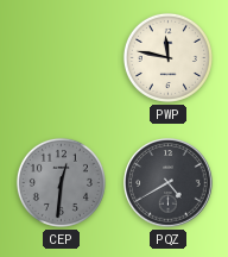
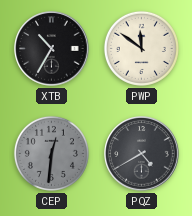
XTB: none -> 10:35 (52, 49)
PWP: 11:47 -> 11:51 (141, 48)
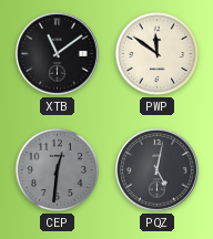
XTB: 10:35 -> 11:09 (58, 54)
PQZ: 4:40 -> 5:02 (158, 170)
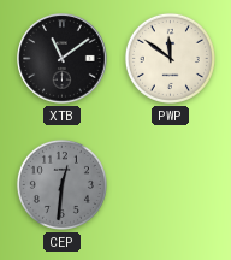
PQZ: 5:02 -> none (158, 170)
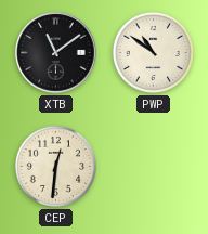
PWP: 11:51 -> 10:51 (153, 52)
CEP dial: grey -> cream (55, 166)
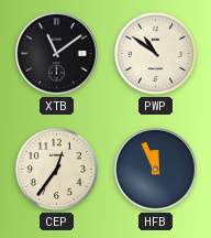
CEP: 12:31 -> 12:36 (56, 169)
HFB: none -> 11:56 (156, 170)
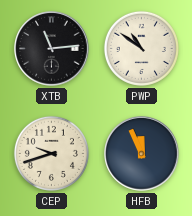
XTB: 11:09 -> 11:14 (52, 49)
CEP: 12:36 -> 9:42 (51, 153)
